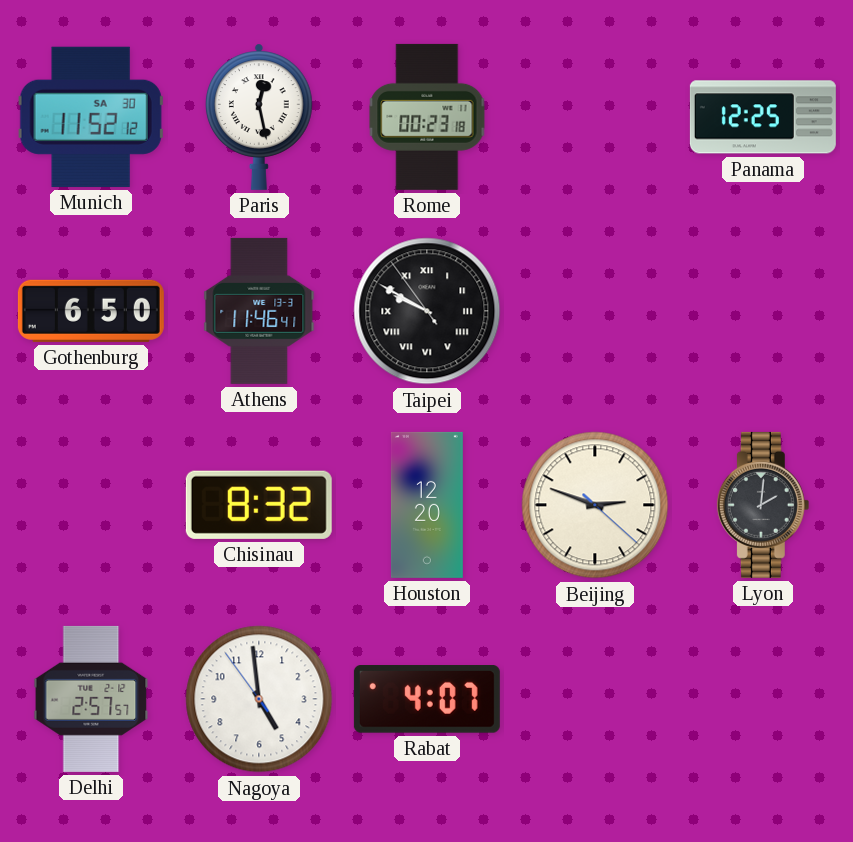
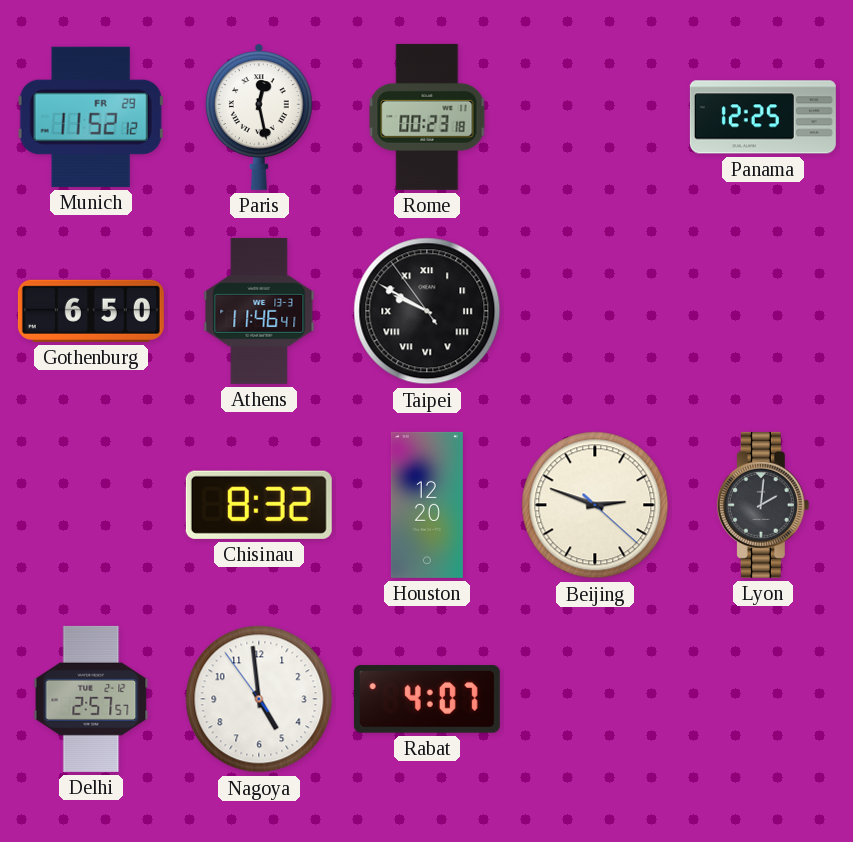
Munich date: SA 30 -> FR 29 (91, 117)
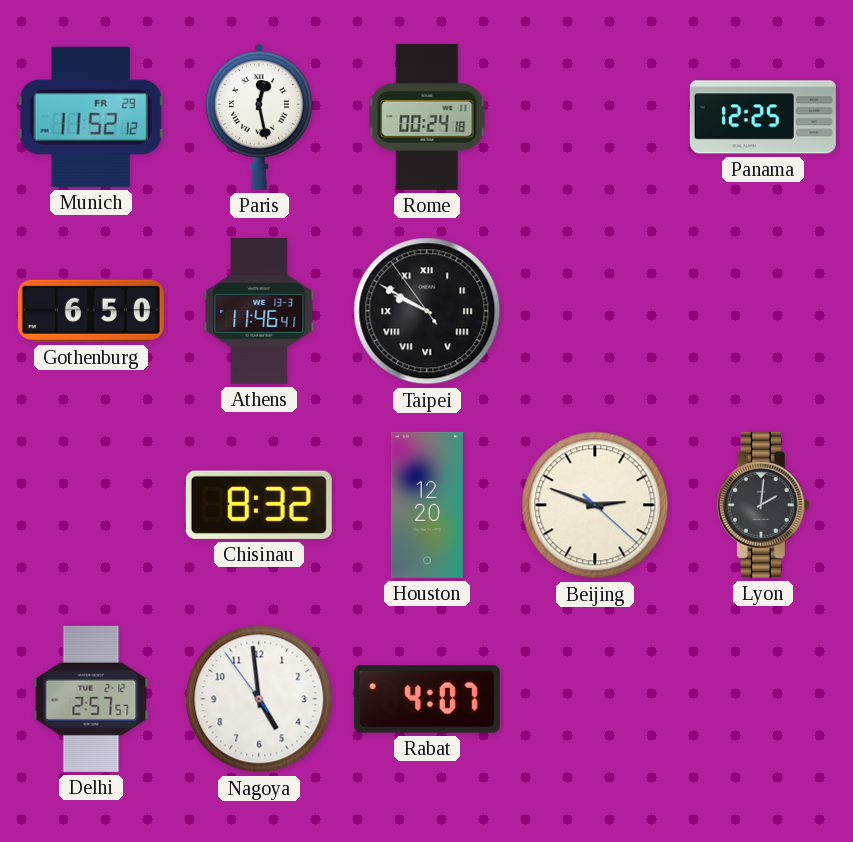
Rome: 00:23 -> 00:24 (427, 117)
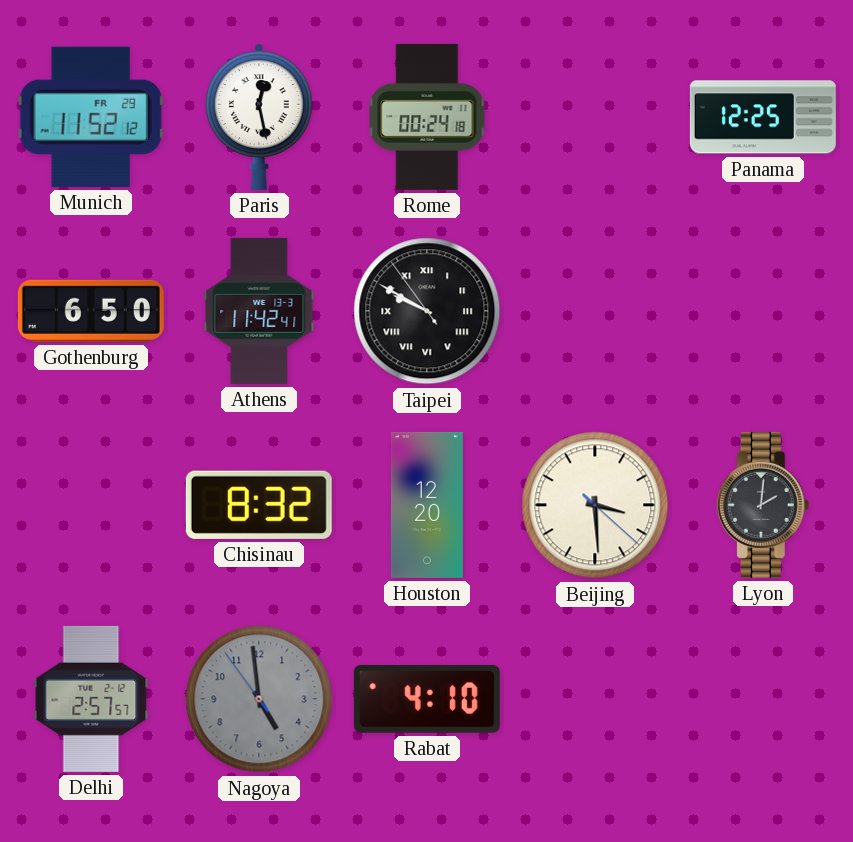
Athens: 11:46 -> 11:42 (259, 311)
Beijing: 2:48 -> 3:29 (595, 505)
Nagoya dial: white -> grey (259, 699)
Rabat: 4:07 -> 4:10 (427, 700)
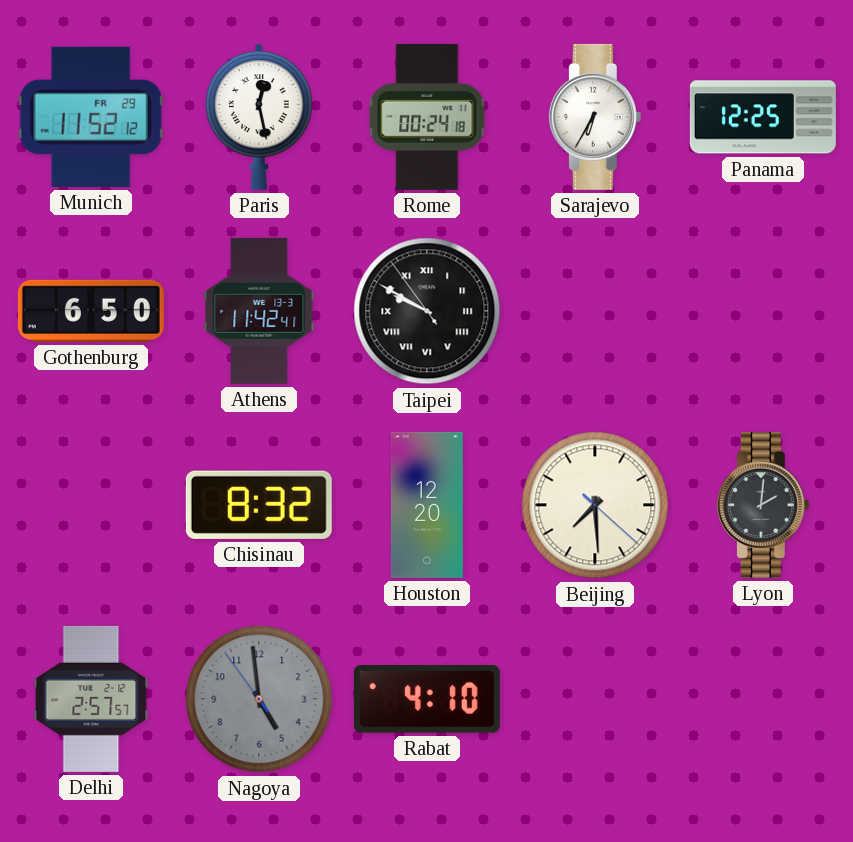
Sarajevo: none -> 6:35 (595, 117)
Beijing: 3:29 -> 7:29 (595, 505)
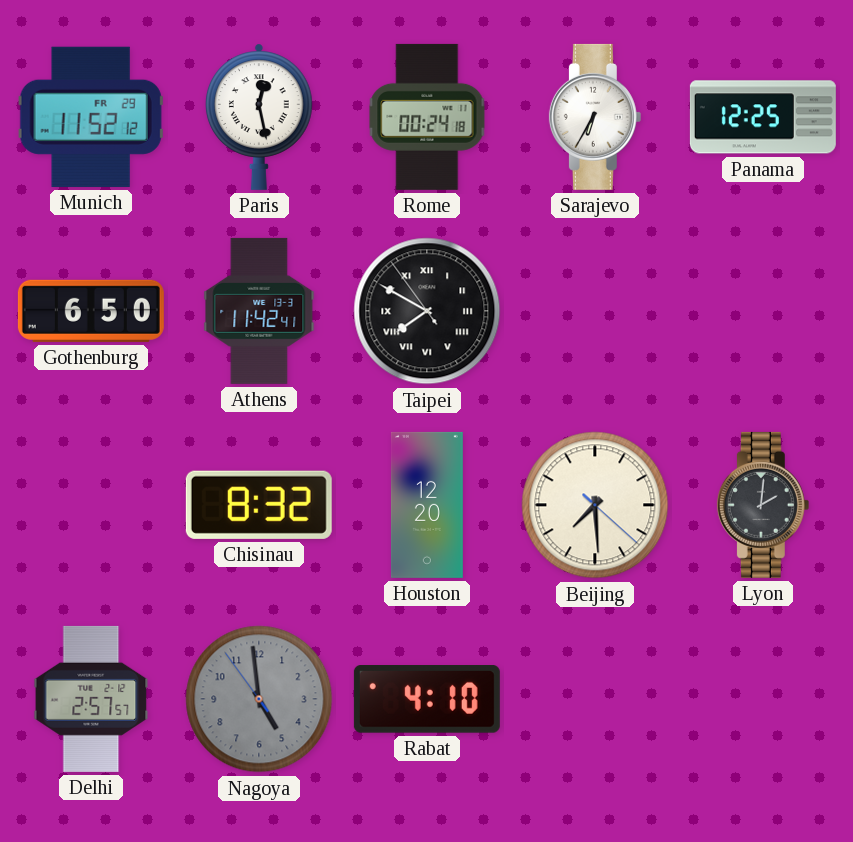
Taipei: 9:49 -> 7:49 (427, 311)
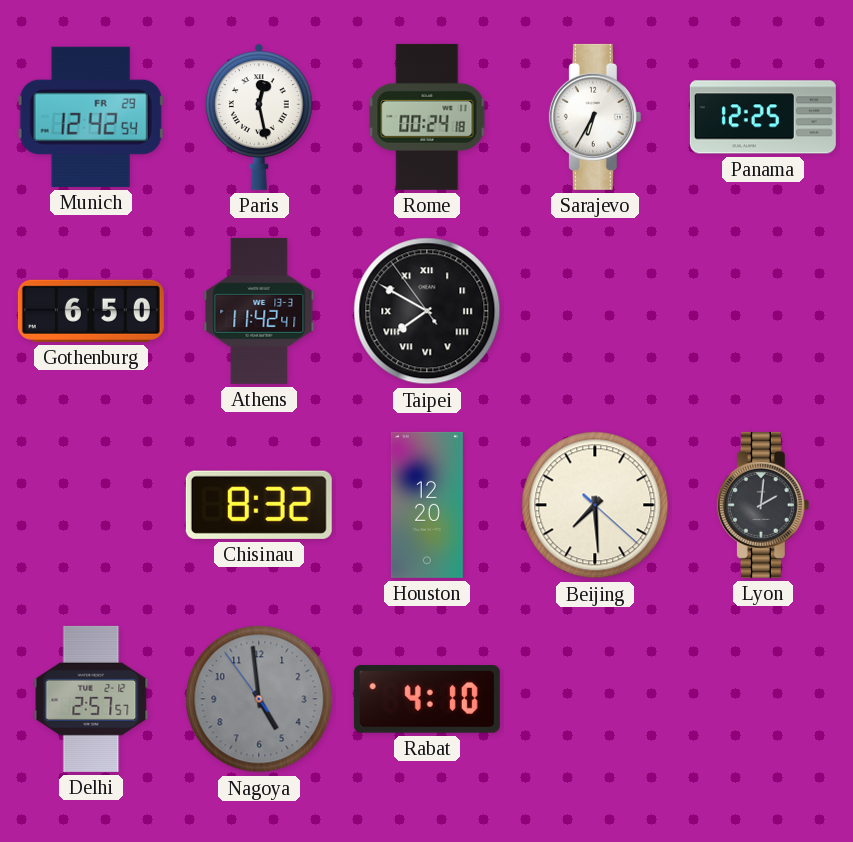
Munich: 11:52 -> 12:42 (91, 117)
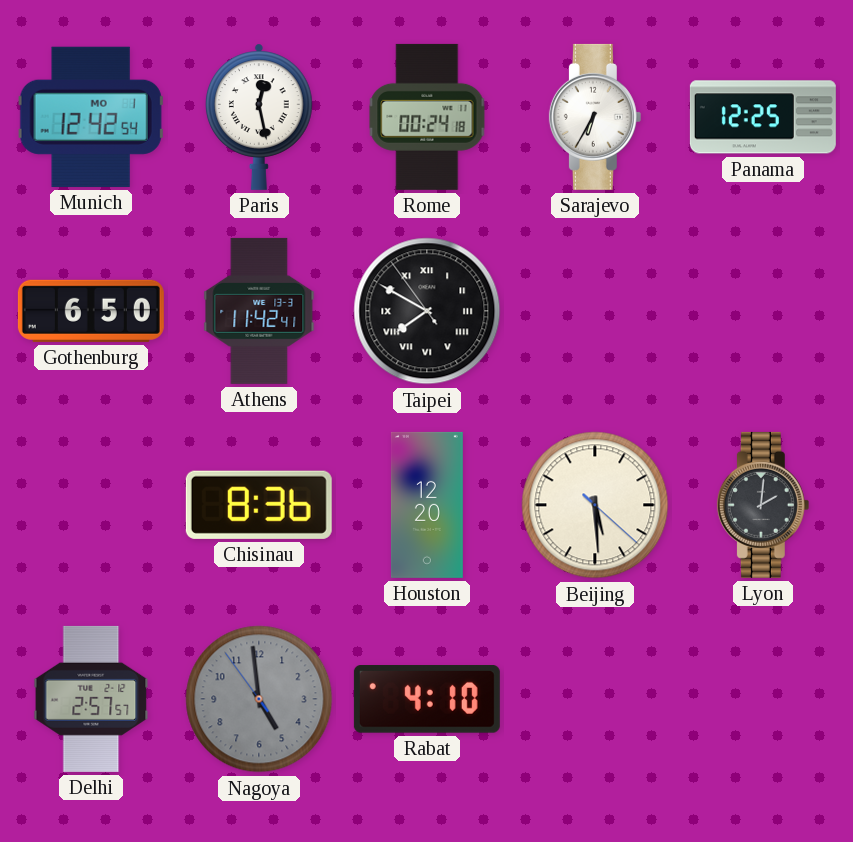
Munich date: FR 29 -> MO 1 (91, 117)
Chisinau: 8:32 -> 8:36 (259, 505)
Beijing: 7:29 -> 5:29 (595, 505)
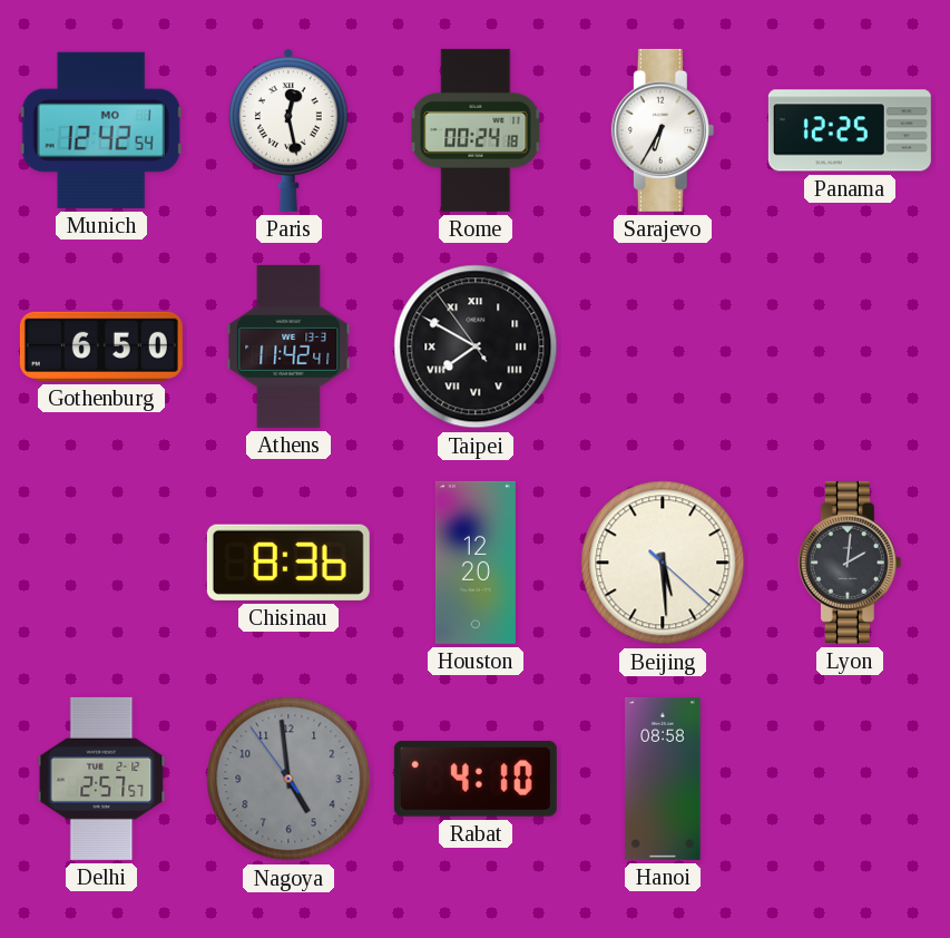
Hanoi: none -> 08:58 (663, 779)
